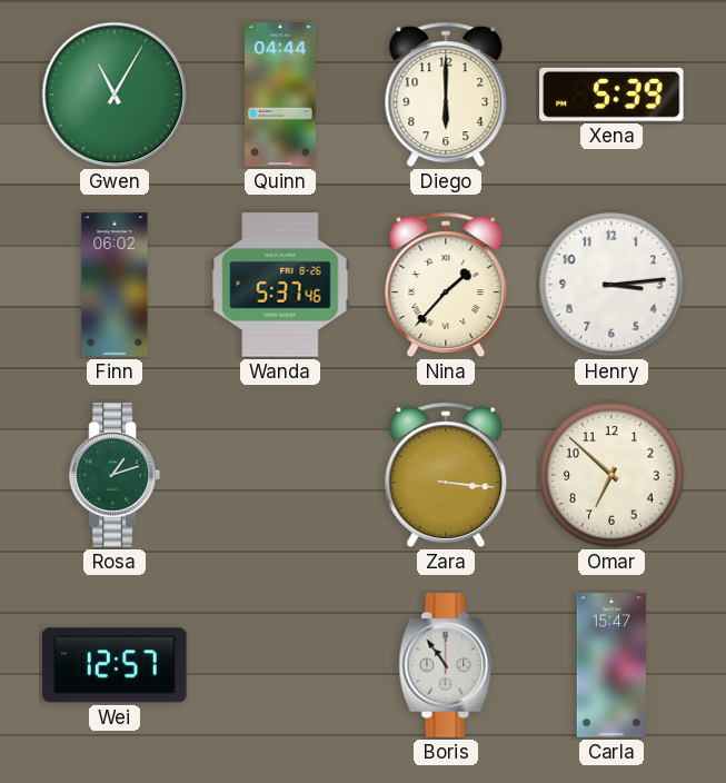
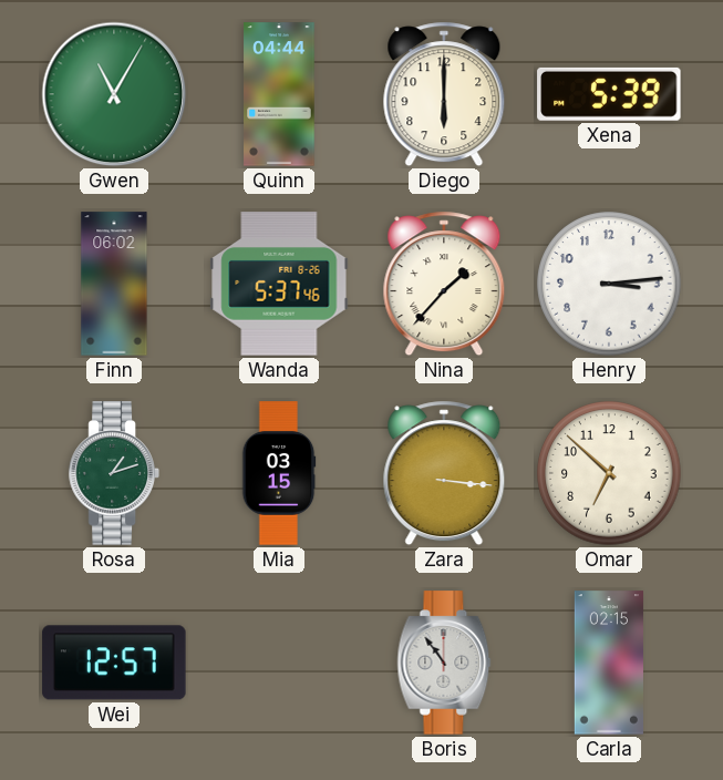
Mia: none -> 03:15 (279, 473)
Carla: 15:47 -> 02:15 (608, 663)
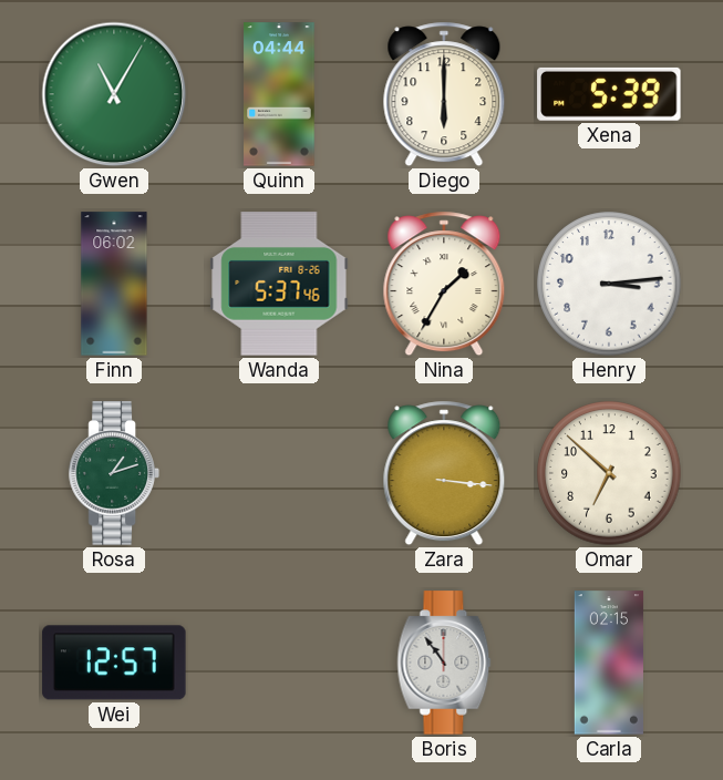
Nina: 1:37 -> 1:35 (444, 284)
Mia: 03:15 -> none (279, 473)
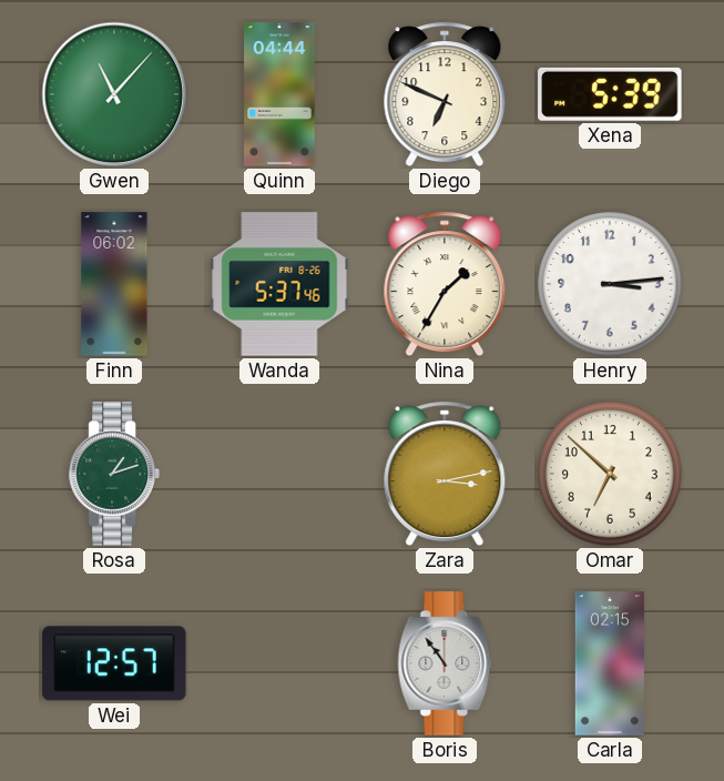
Gwen: 11:05 -> 11:07 (114, 94)
Diego: 6:00 -> 6:49 (445, 94)
Zara: 3:16 -> 3:13 (445, 474)
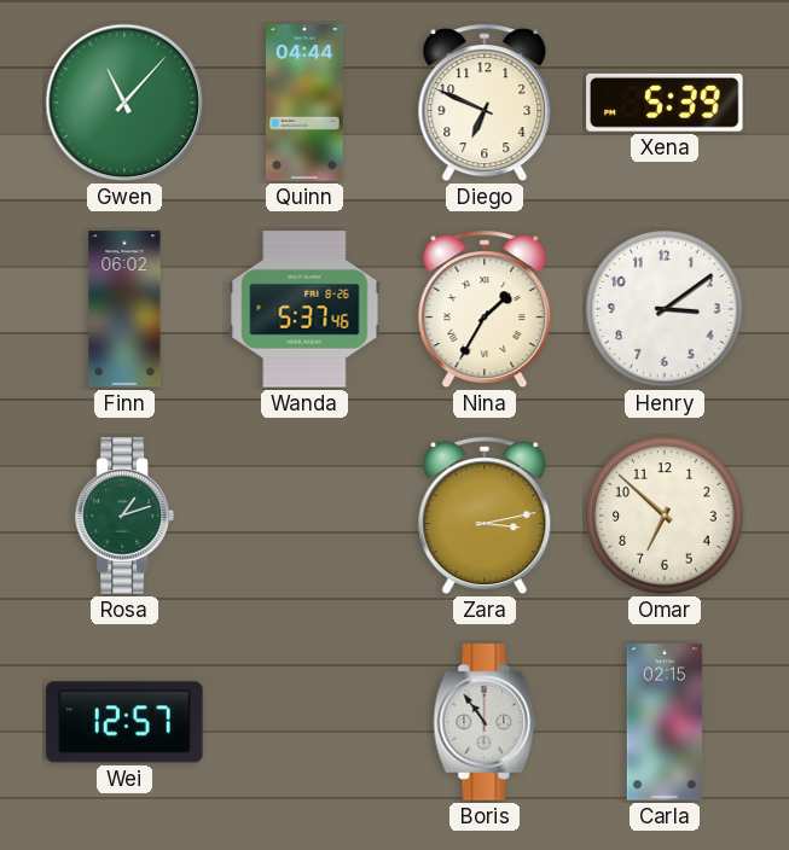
Henry: 3:14 -> 3:09 (665, 309)
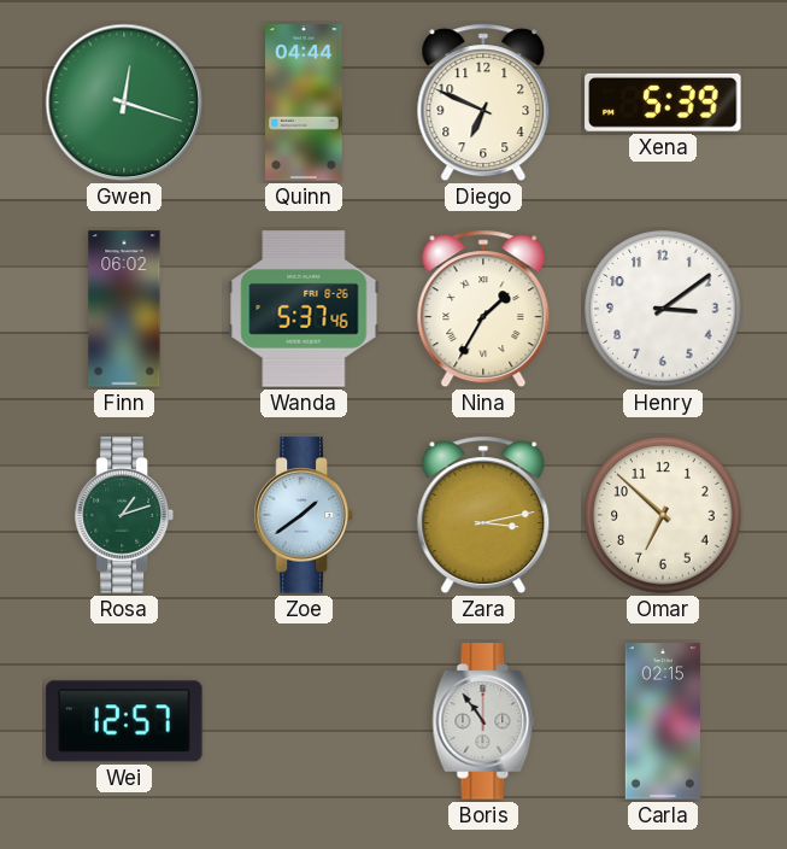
Gwen: 11:07 -> 12:18 (124, 103)
Zoe: none -> 1:39 (304, 515)
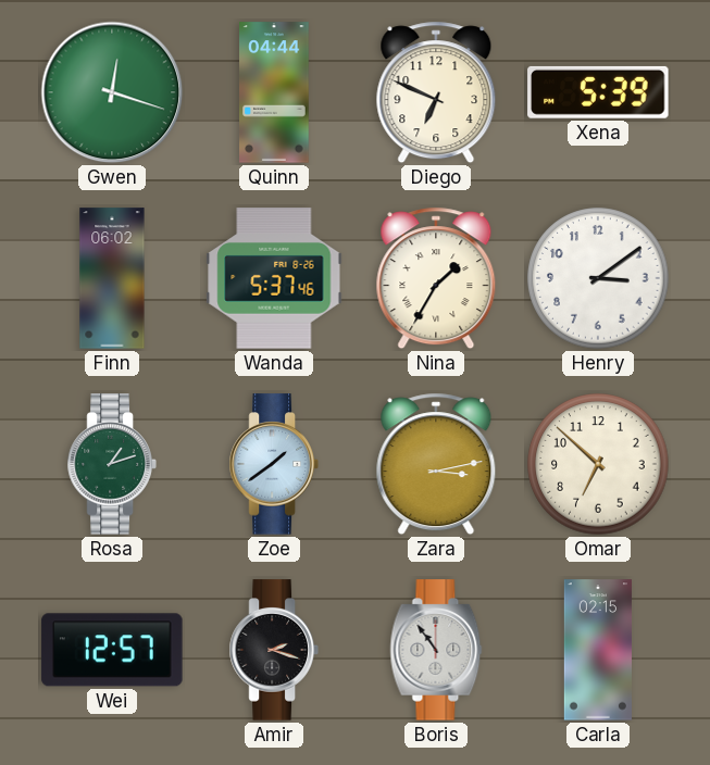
Amir: none -> 2:18 (274, 650)
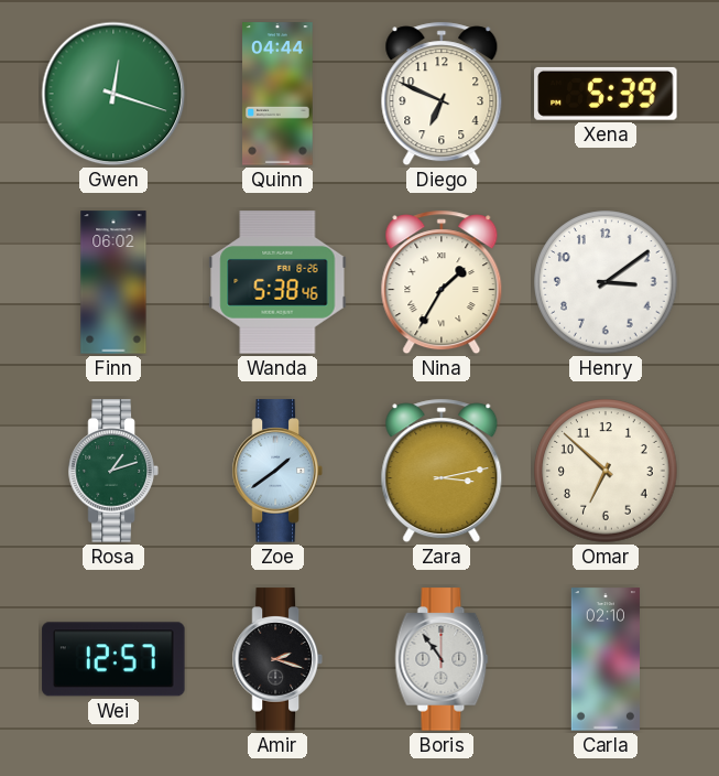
Wanda: 5:37 -> 5:38 (277, 282)
Carla: 02:15 -> 02:10 (604, 659)
